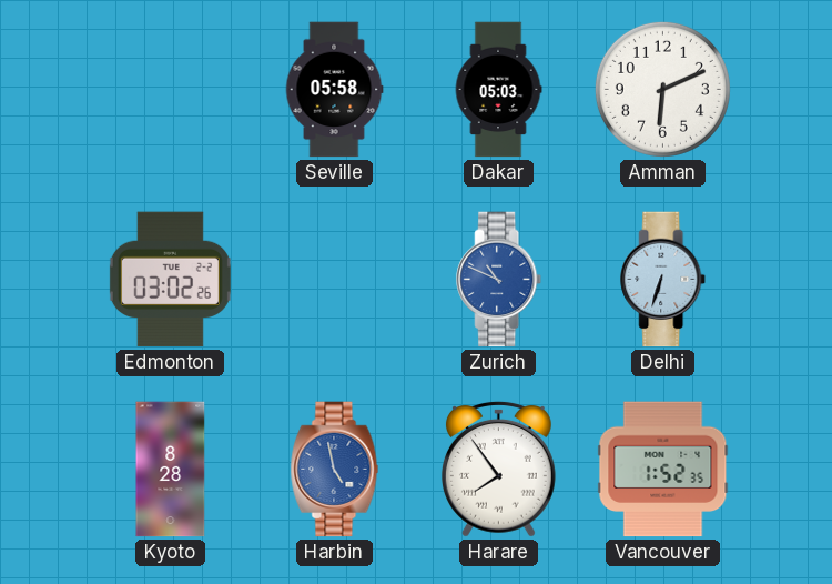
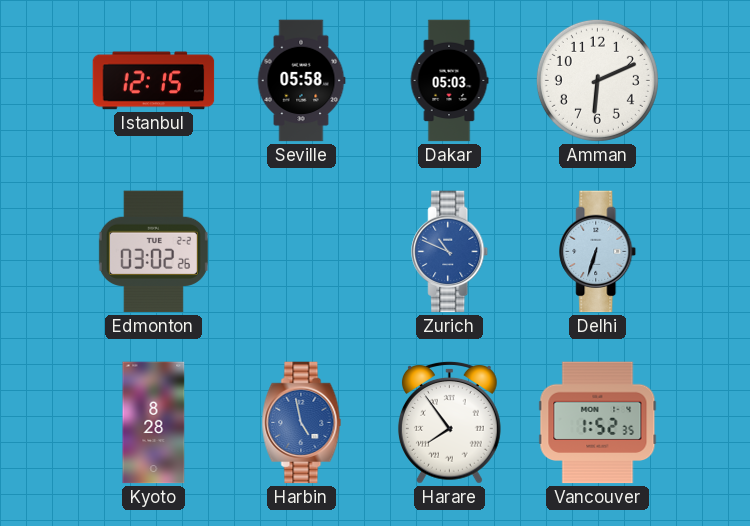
Istanbul: none -> 12:15 (154, 81)
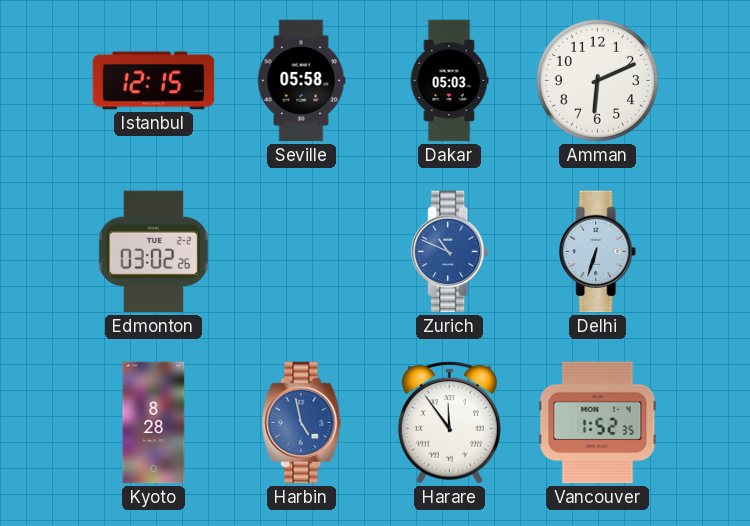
Harare: 7:54 -> 11:54 (449, 422)
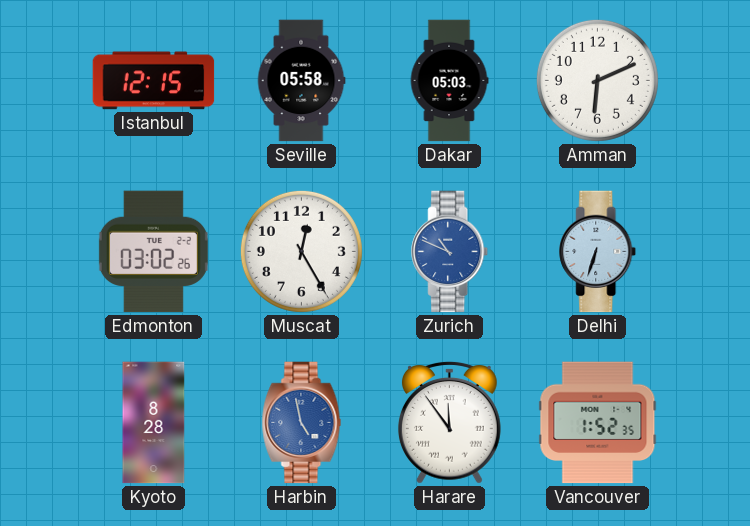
Muscat: none -> 12:25 (301, 251)
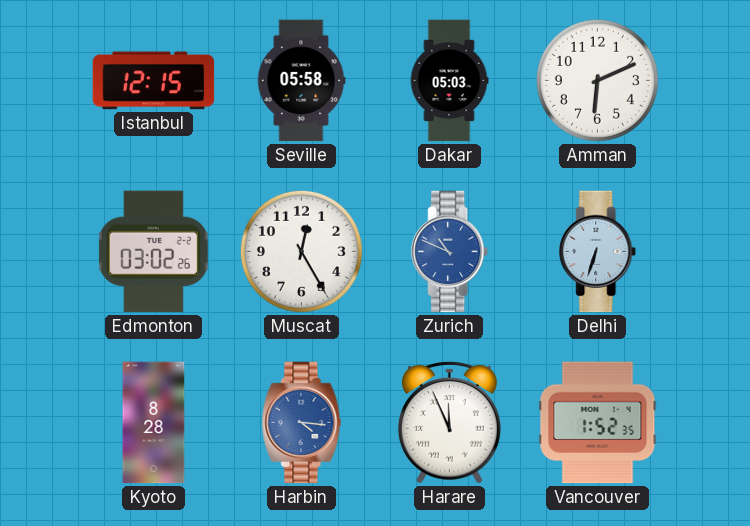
Harbin: 4:58 -> 4:16 (302, 423)
Harare: 11:54 -> 11:56 (449, 422)
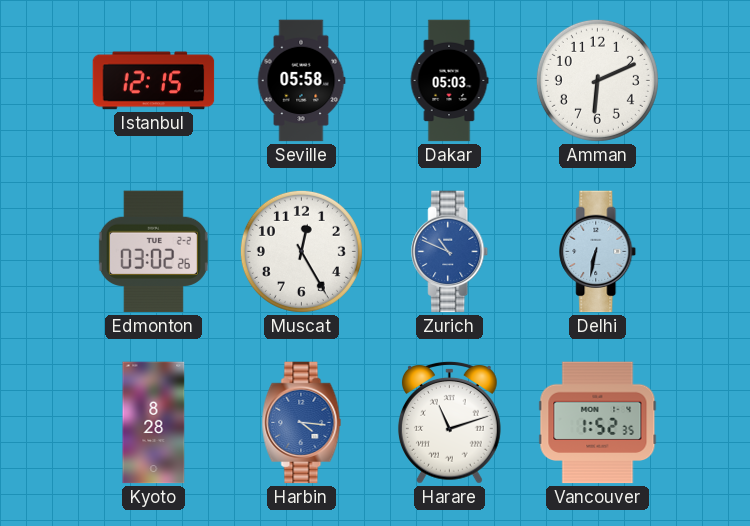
Delhi: 6:33 -> 6:32 (598, 252)
Harare: 11:56 -> 11:12 (449, 422)
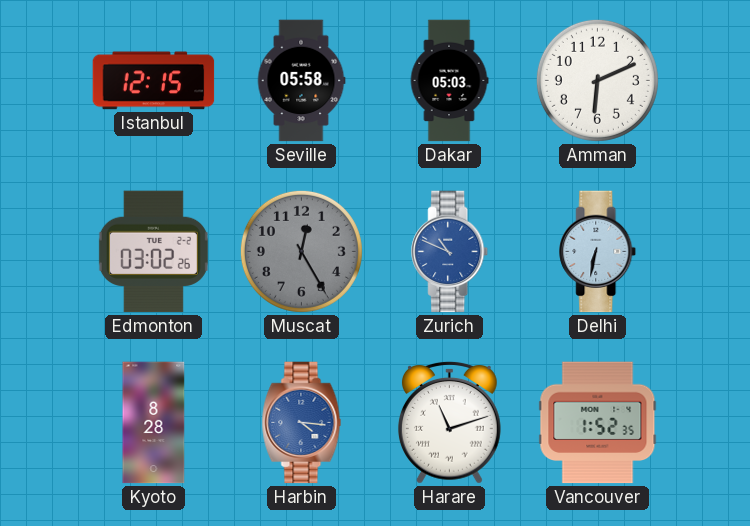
Muscat dial: white -> grey (301, 251)
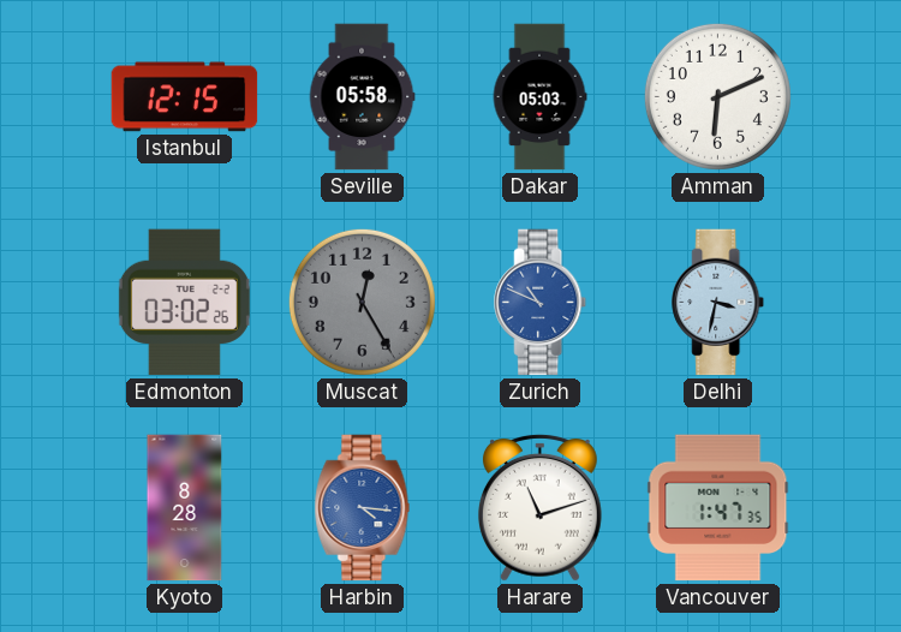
Delhi: 6:32 -> 3:32 (718, 303)
Vancouver: 1:52 -> 1:47 (718, 508)
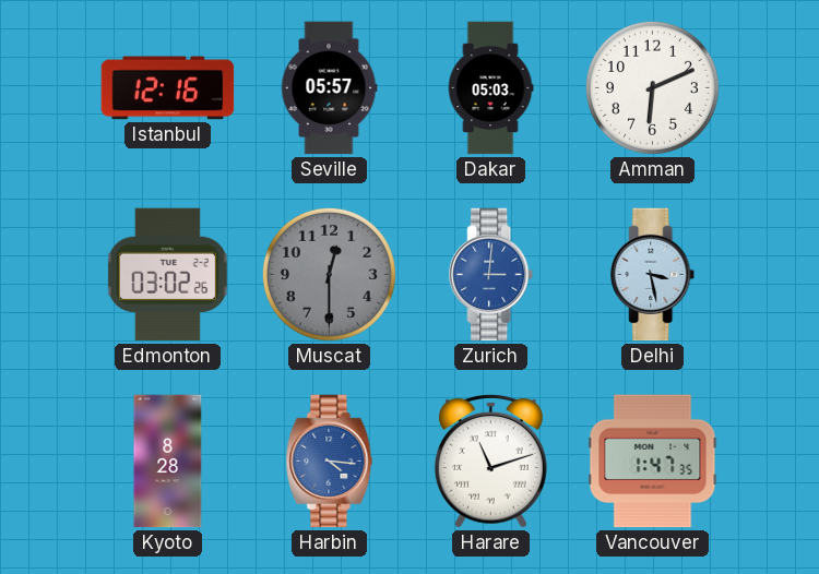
Istanbul: 12:15 -> 12:16 (168, 88)
Seville: 05:58 -> 05:57 (329, 88)
Muscat: 12:25 -> 12:30 (329, 274)
Zurich: 10:49 -> 3:01 (491, 275)
Delhi: 3:32 -> 3:28 (653, 275)
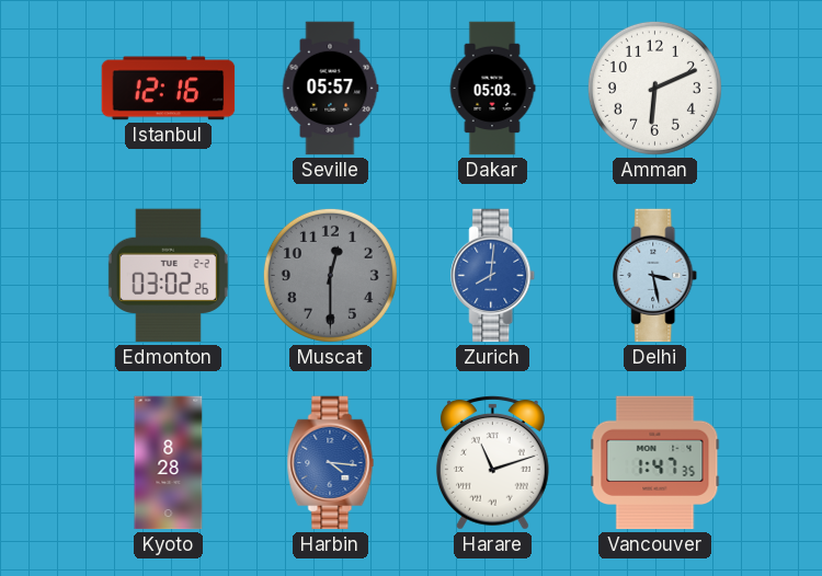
Zurich: 3:01 -> 8:01 (493, 276)
